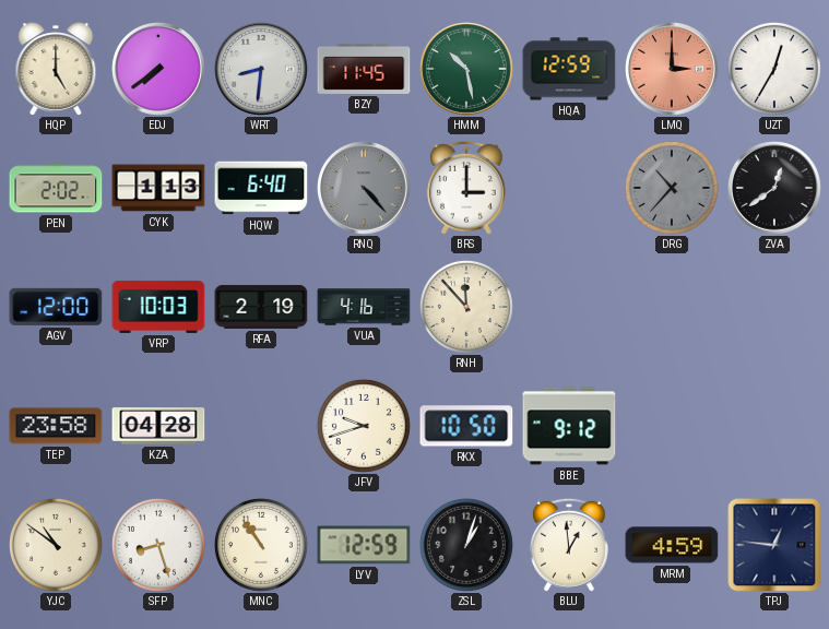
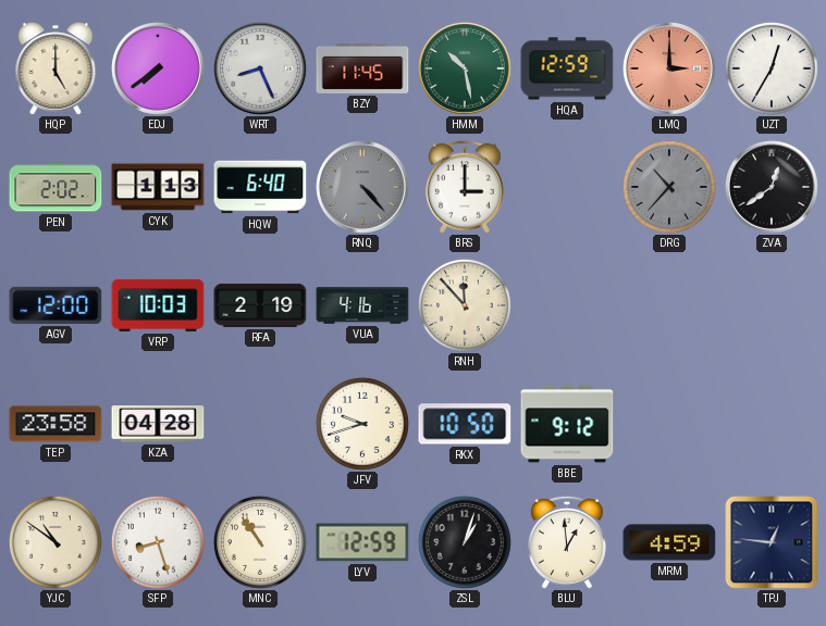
WRT: 8:31 -> 8:26 (261, 70)
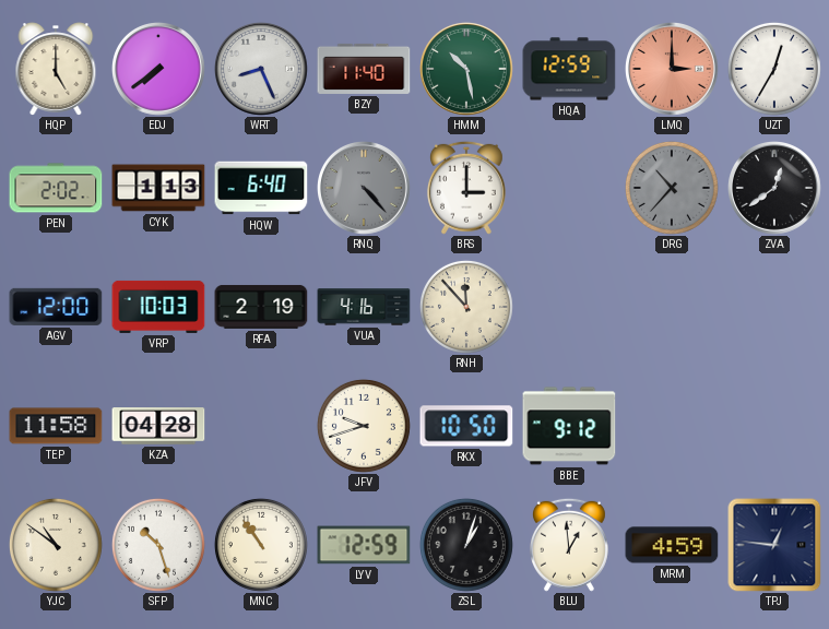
BZY: 11:45 -> 11:40 (364, 69)
TEP: 23:58 -> 11:58 (56, 426)
SFP: 8:27 -> 10:27 (158, 545)
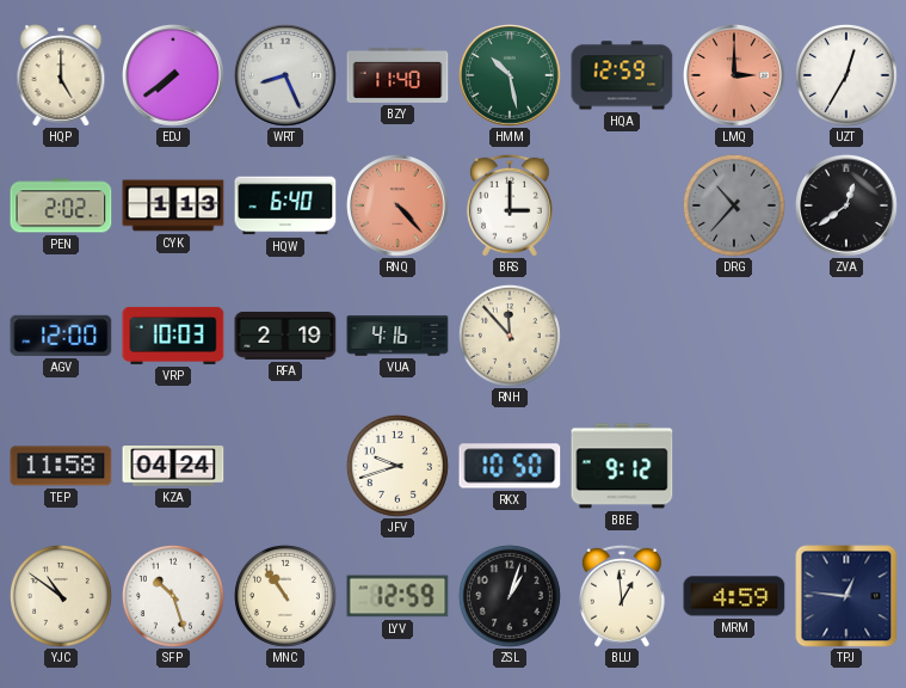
RNQ dial: grey -> salmon (399, 207)
KZA: 04:28 -> 04:24 (173, 466)
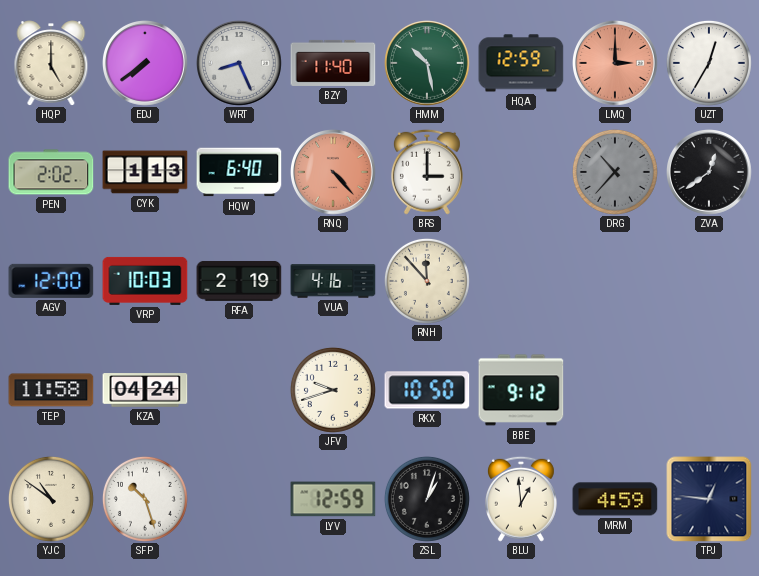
MNC: 10:54 -> none (285, 596)
